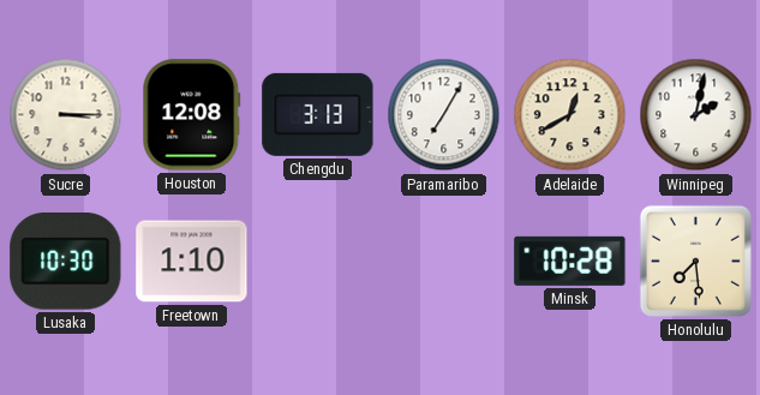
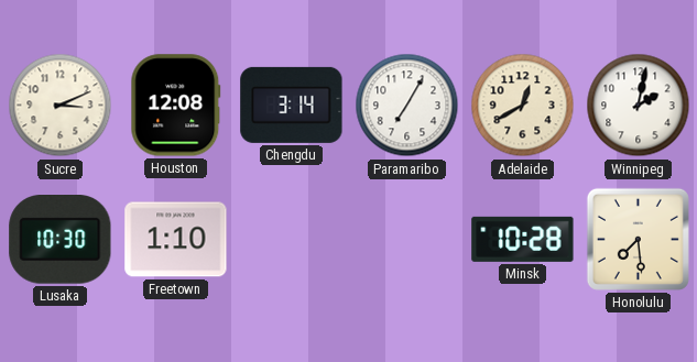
Sucre: 3:15 -> 3:11 (61, 106)
Chengdu: 3:13 -> 3:14 (292, 105)
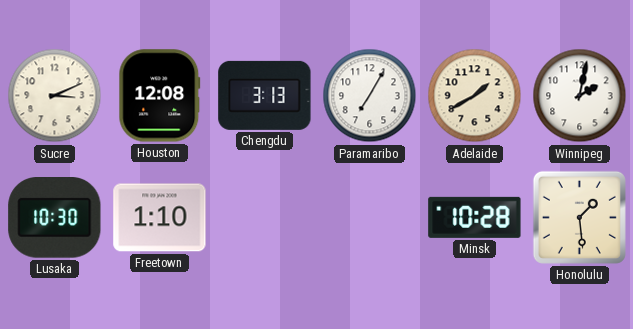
Chengdu: 3:14 -> 3:13 (265, 95)
Adelaide: 12:40 -> 1:40 (475, 96)
Honolulu: 7:29 -> 1:29 (579, 217)
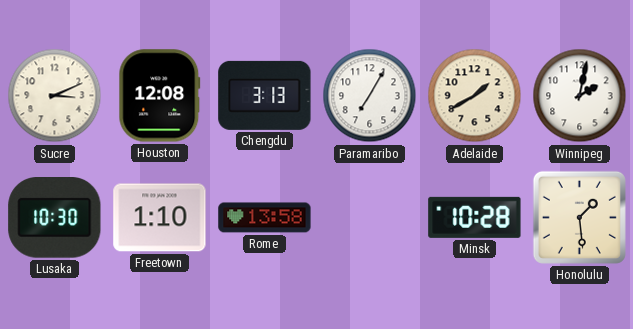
Rome: none -> 13:58 (265, 218)
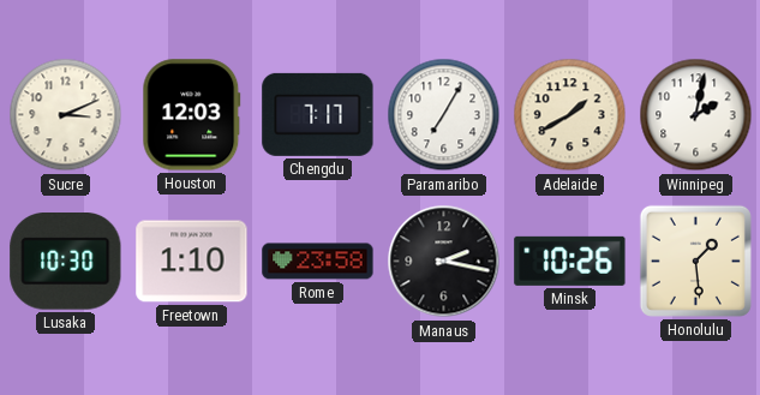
Houston: 12:08 -> 12:03 (192, 115)
Chengdu: 3:13 -> 7:17 (318, 114)
Rome: 13:58 -> 23:58 (318, 262)
Manaus: none -> 2:17 (444, 262)
Minsk: 10:28 -> 10:26 (570, 261)
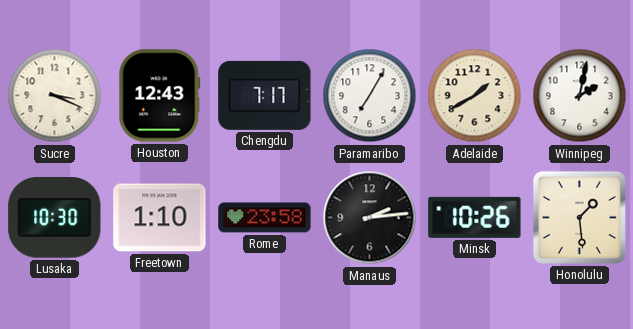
Sucre: 3:11 -> 3:19 (55, 96)
Houston: 12:03 -> 12:43 (160, 96)
Manaus: 2:17 -> 2:14 (370, 218)
